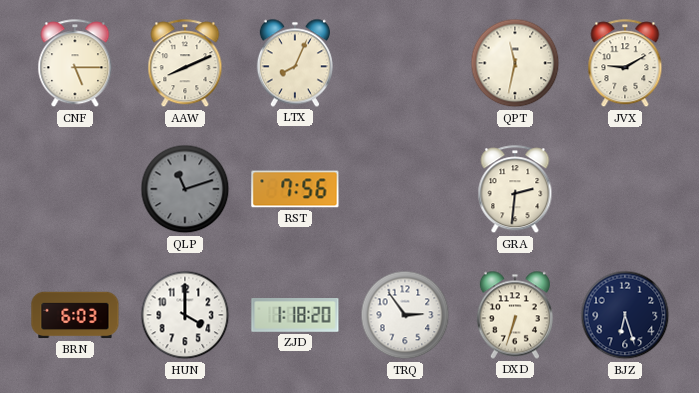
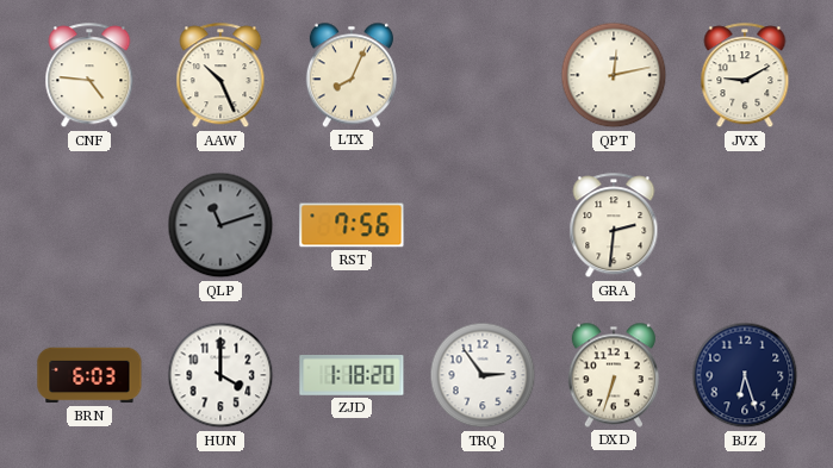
CNF: 5:15 -> 4:46 (89, 76)
AAW: 8:11 -> 10:26 (220, 76)
QPT: 11:32 -> 12:13 (614, 75)
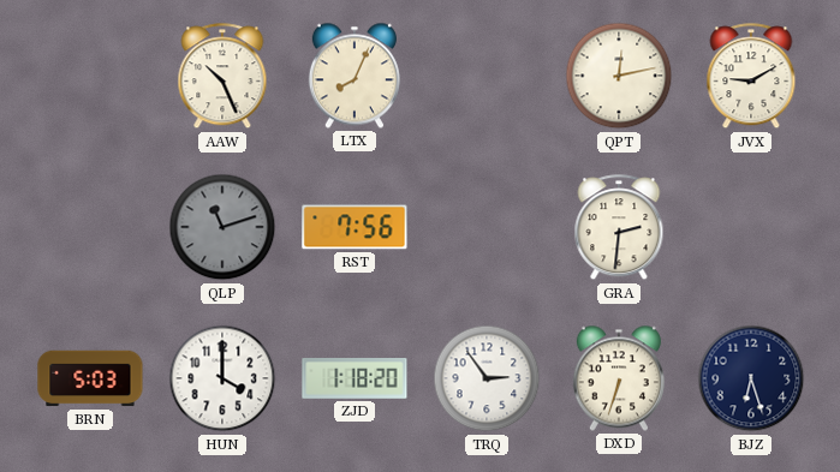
CNF: 4:46 -> none (89, 76)
BRN: 6:03 -> 5:03 (90, 378)
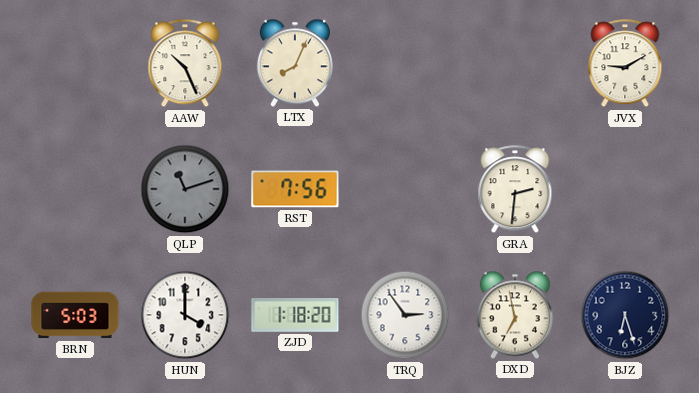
QPT: 12:13 -> none (619, 76)
DXD: 6:33 -> 6:58 (515, 315)
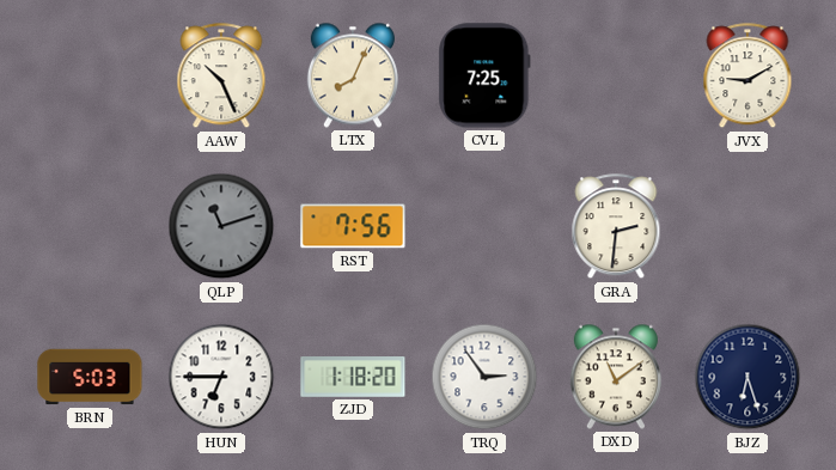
CVL: none -> 7:25 (484, 75)
HUN: 4:00 -> 6:45 (221, 377)
DXD: 6:58 -> 11:09 (616, 377)
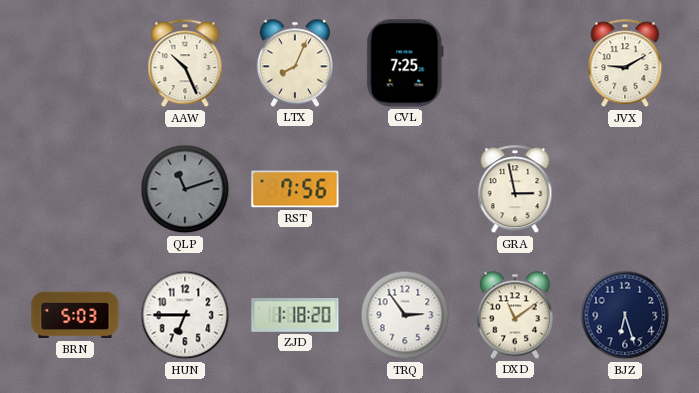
GRA: 2:31 -> 2:58 (515, 190)
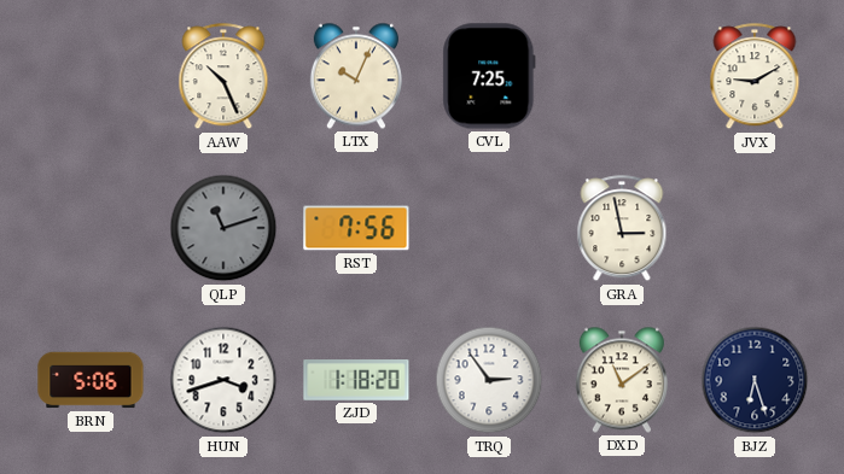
LTX: 8:04 -> 10:04 (356, 76)
BRN: 5:03 -> 5:06 (91, 380)
HUN: 6:45 -> 3:42 (223, 380)
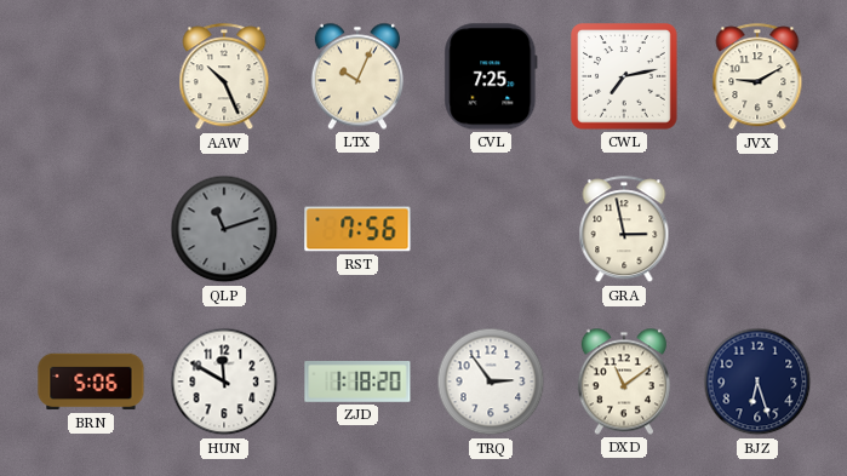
CWL: none -> 7:13 (625, 78)
HUN: 3:42 -> 11:50 (224, 382)
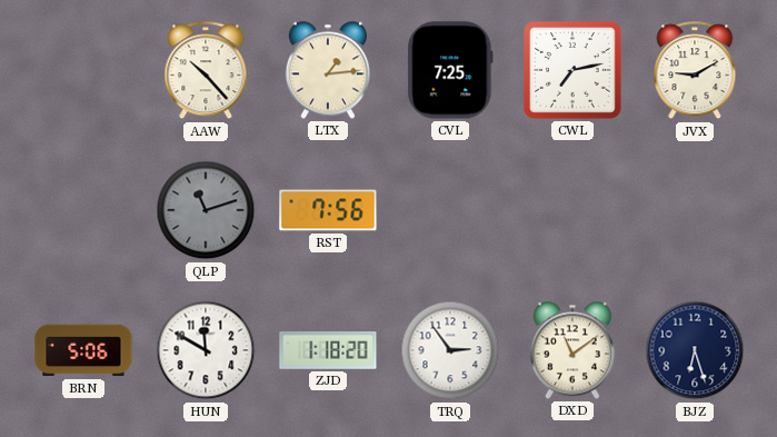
AAW: 10:26 -> 10:23 (206, 71)
LTX: 10:04 -> 1:14 (328, 70)
GRA: 2:58 -> none (624, 230)
